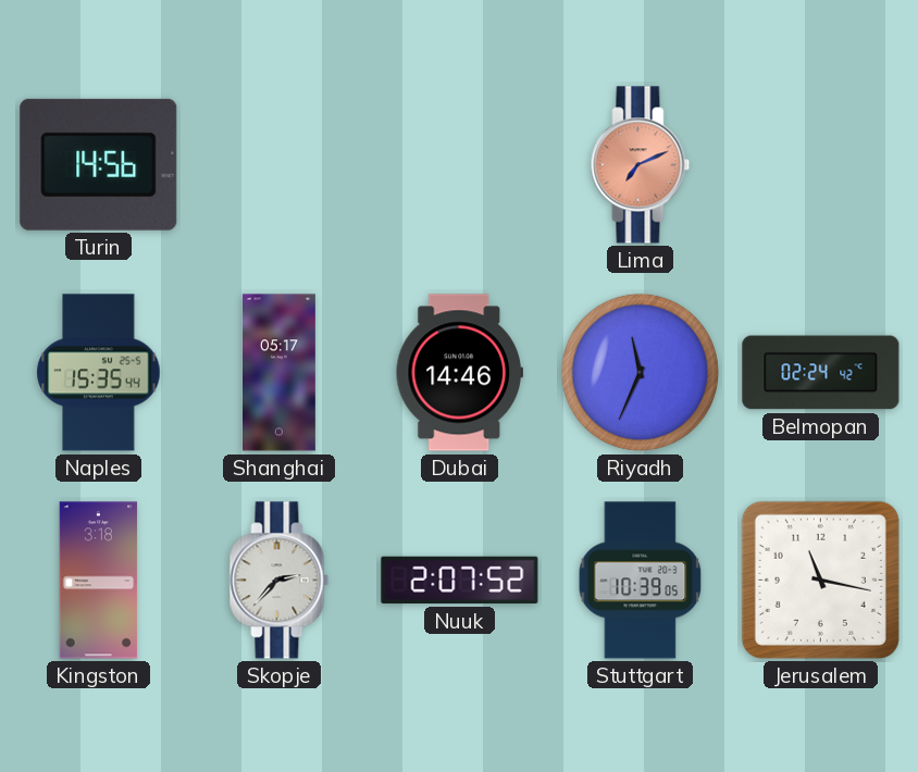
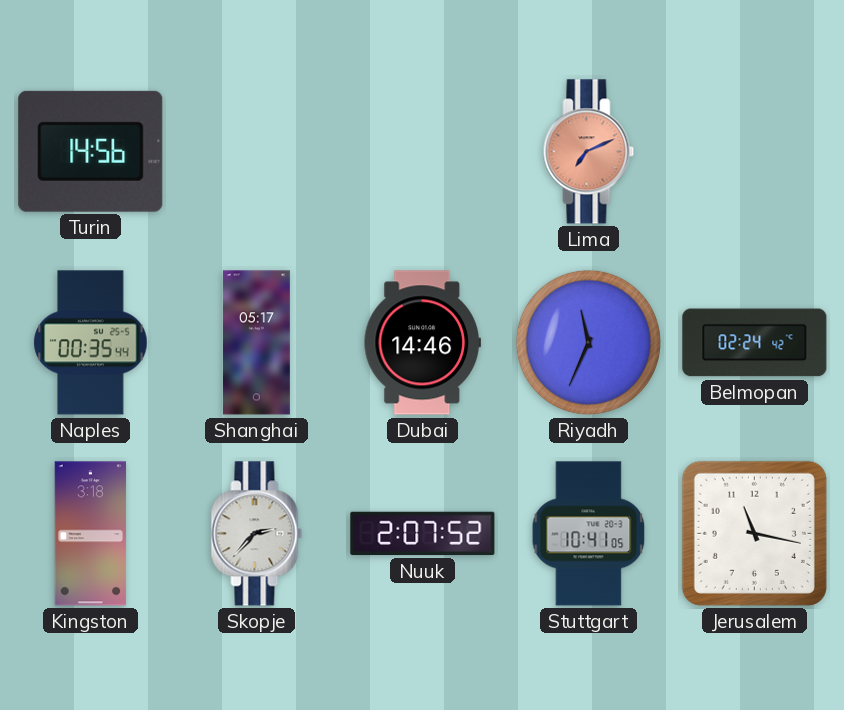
Naples: 15:35 -> 00:35 (91, 343)
Stuttgart: 10:39 -> 10:41 (589, 534)
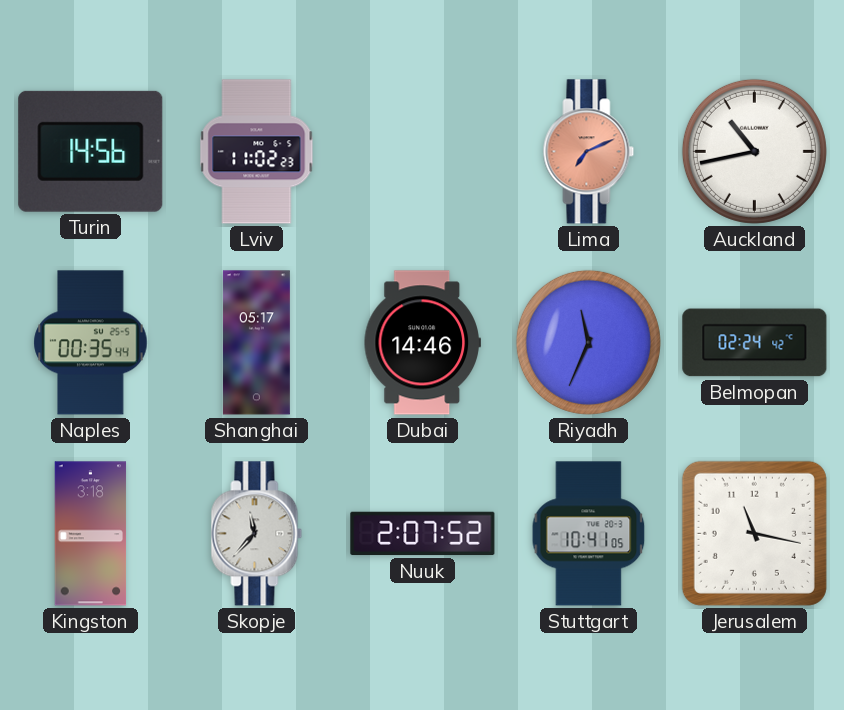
Lviv: none -> 11:02 (257, 152)
Auckland: none -> 10:43 (754, 151)
Skopje: 2:37 -> 11:37 (257, 534)
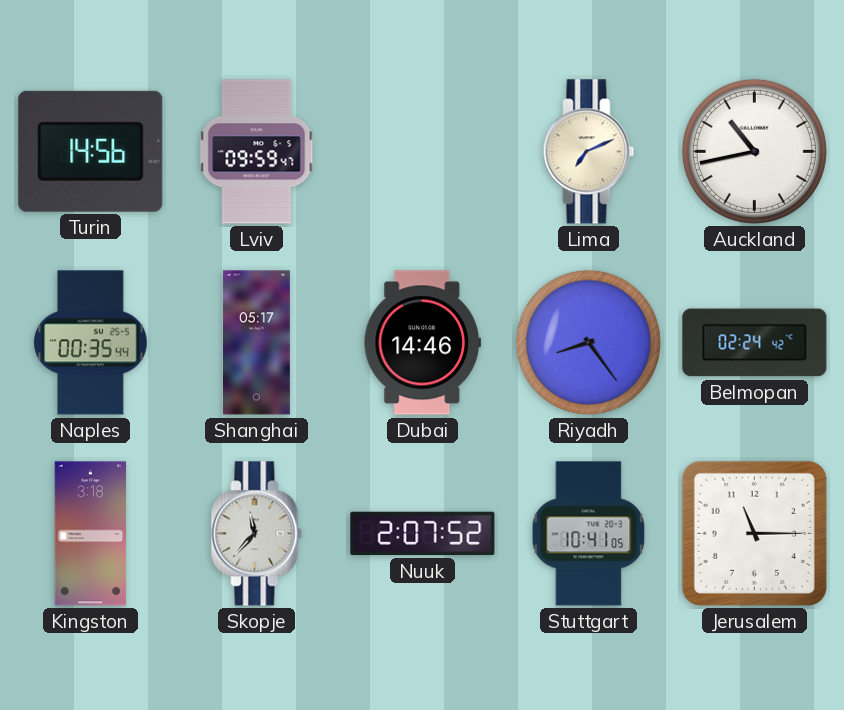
Lviv: 11:02 -> 09:59 (257, 152)
Lima dial: salmon -> cream (589, 152)
Riyadh: 11:34 -> 8:24 (588, 342)
Jerusalem: 11:17 -> 11:15 (754, 533)
